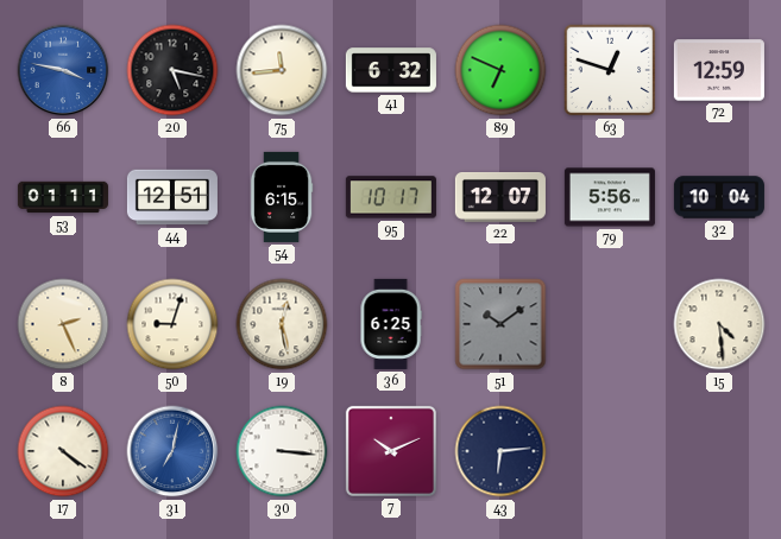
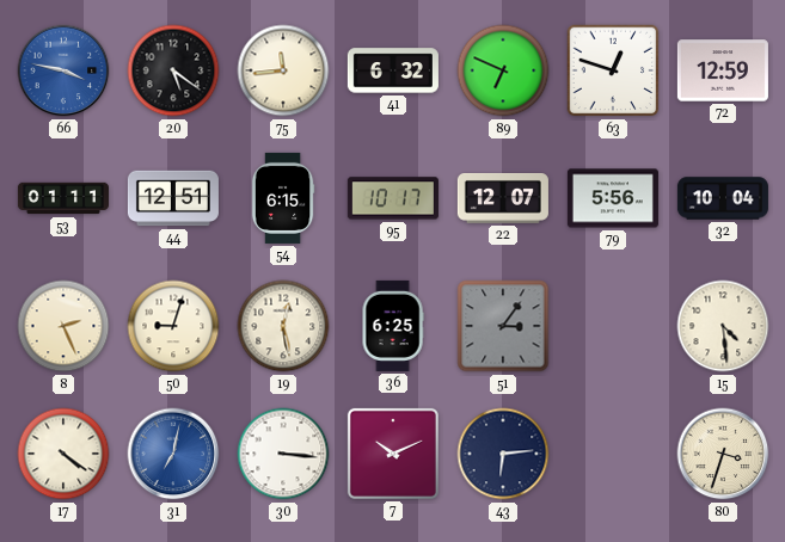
20: 5:17 -> 5:21 (173, 70)
51: 10:09 -> 3:06 (503, 326)
80: none -> 3:33 (723, 454)
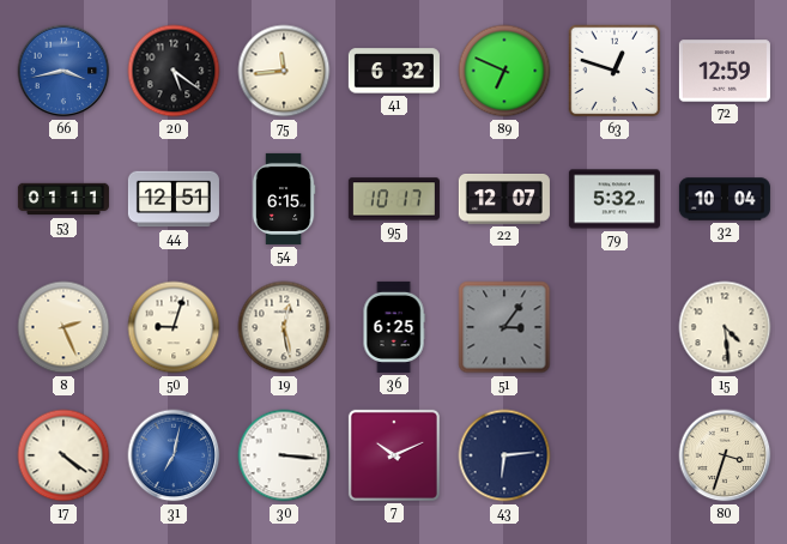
66: 3:47 -> 3:43 (63, 71)
79: 5:56 -> 5:32 (615, 199)
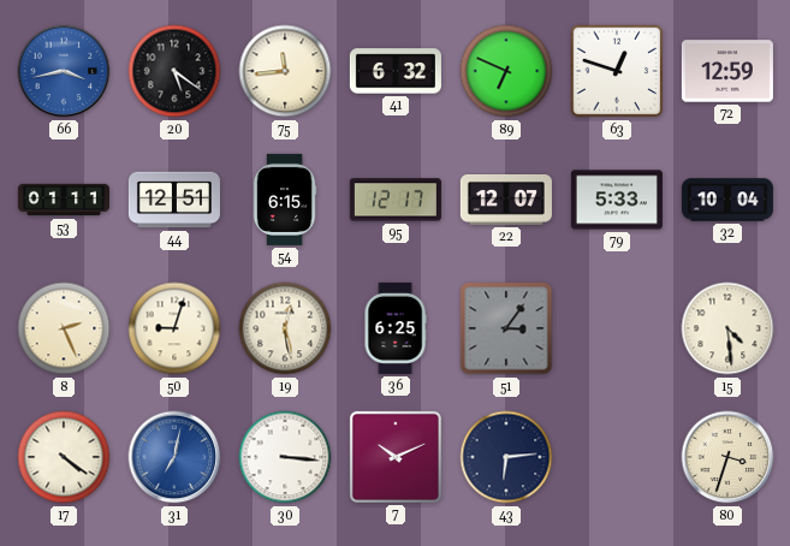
95: 10:17 -> 12:17 (396, 200)
79: 5:32 -> 5:33 (617, 200)
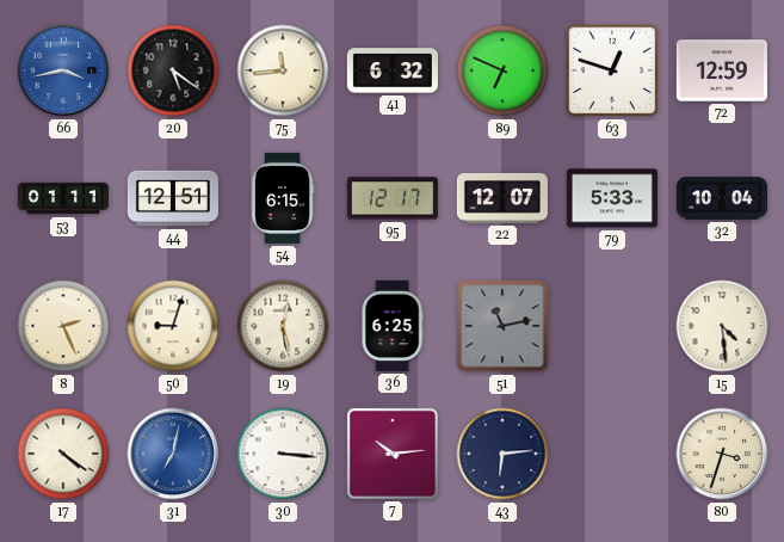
51: 3:06 -> 11:13 (502, 326)
7: 10:11 -> 10:14 (393, 454)
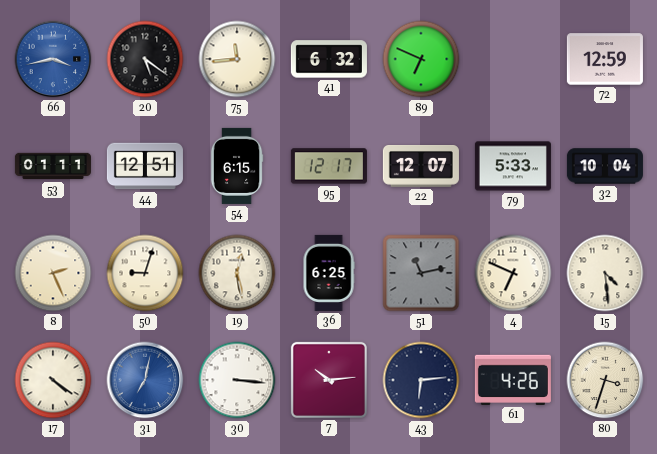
63: 12:48 -> none (612, 70)
4: none -> 6:49 (513, 273)
61: none -> 4:26 (513, 380)
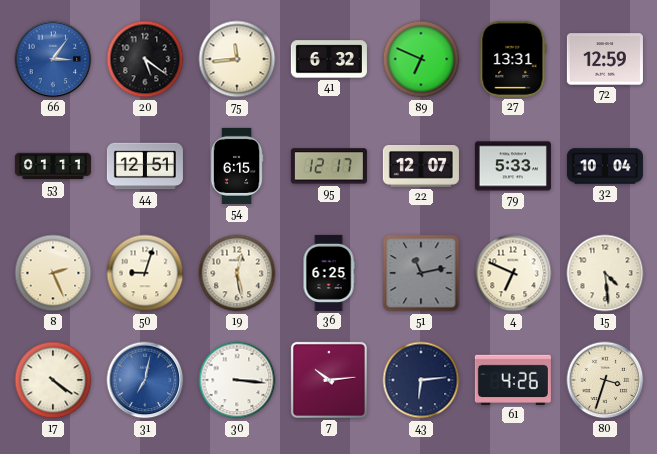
66: 3:43 -> 3:06 (53, 59)
27: none -> 13:31 (513, 59)
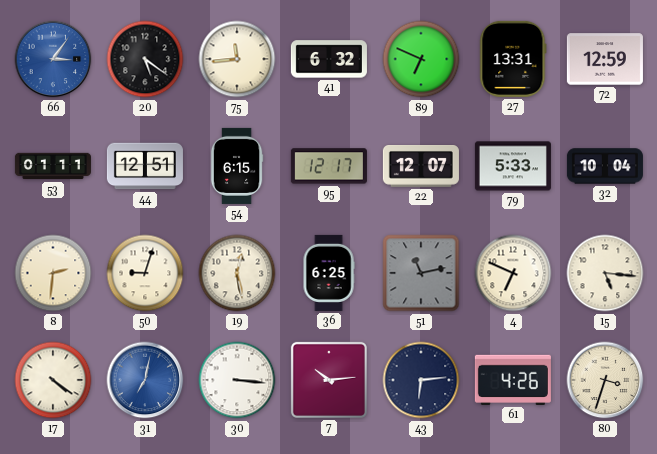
8: 2:26 -> 2:31 (53, 273)
15: 4:29 -> 5:16 (605, 273)
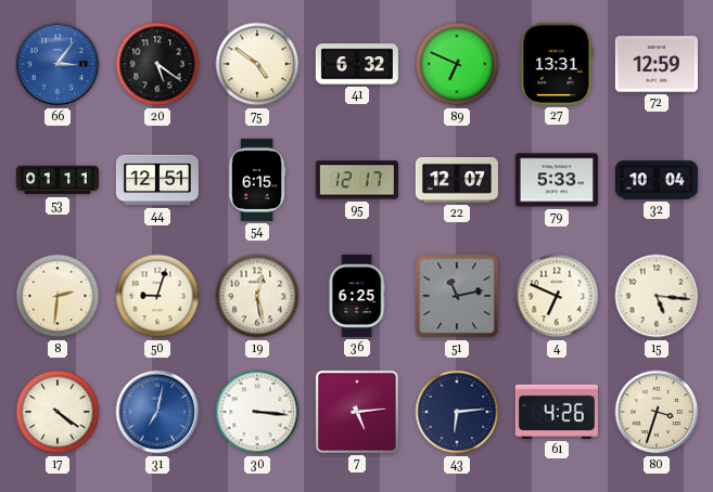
75: 11:44 -> 4:51 (257, 64)
7: 10:14 -> 5:14 (357, 412)
